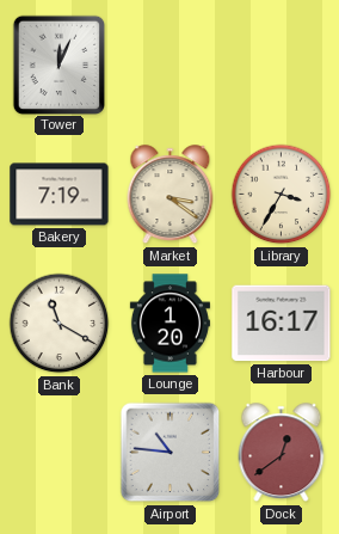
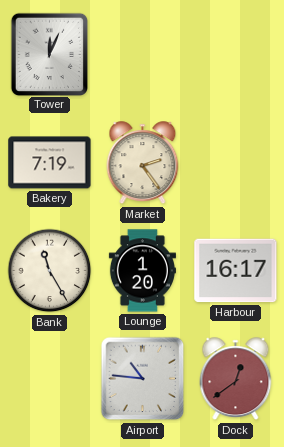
Market: 3:21 -> 2:24 (143, 163)
Library: 3:35 -> none (282, 195)
Bank: 11:20 -> 11:25 (50, 271)
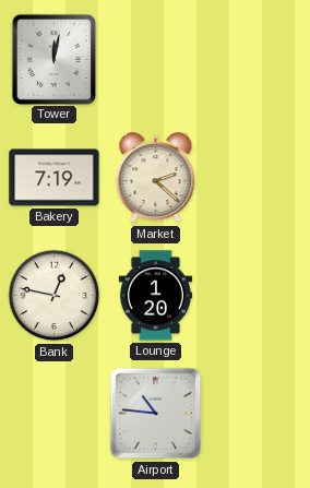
Tower: 12:04 -> 12:02 (53, 59)
Market: 2:24 -> 2:22 (156, 178)
Bank: 11:25 -> 12:47 (55, 296)
Harbour: 16:17 -> none (236, 271)
Dock: 12:39 -> none (236, 379)
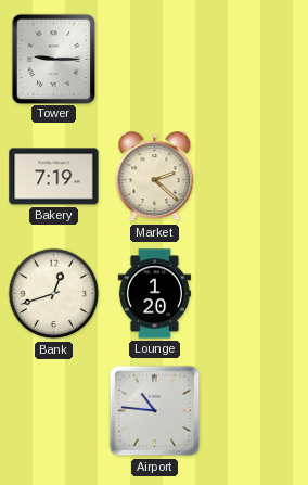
Tower: 12:02 -> 9:15 (53, 59)
Bank: 12:47 -> 12:42 (54, 294)
